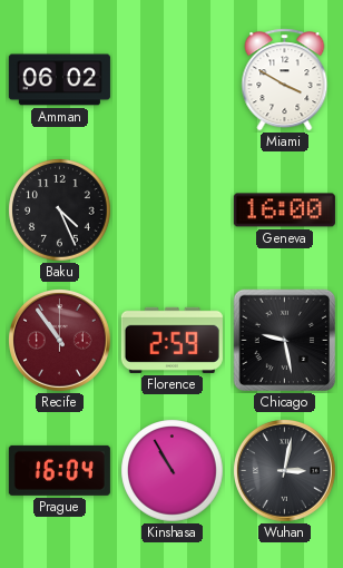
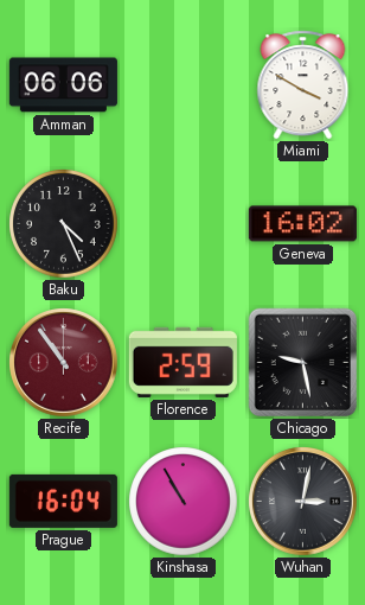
Amman: 06:02 -> 06:06 (63, 85)
Geneva: 16:00 -> 16:02 (302, 224)
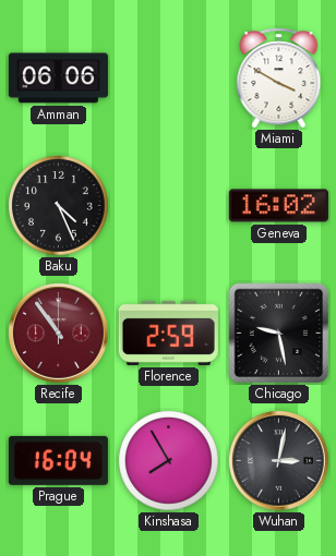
Kinshasa: 10:55 -> 7:55 (169, 461)
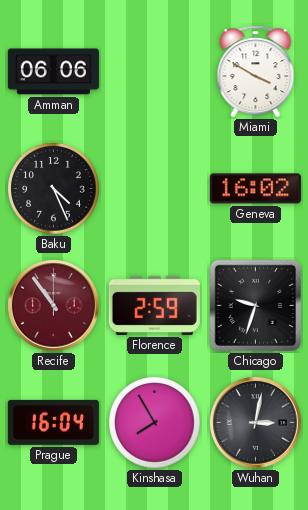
Chicago: 9:28 -> 9:33 (256, 306)
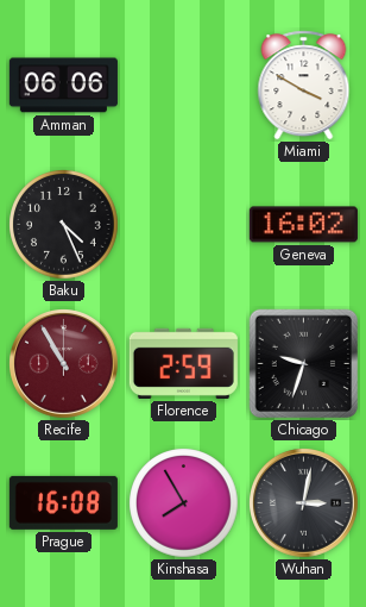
Recife: 10:54 -> 10:55 (64, 364)
Prague: 16:04 -> 16:08 (63, 502)
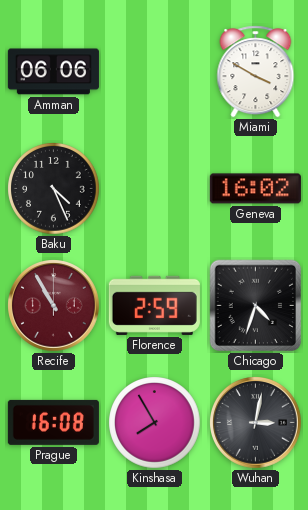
Chicago: 9:33 -> 4:33 (256, 306)
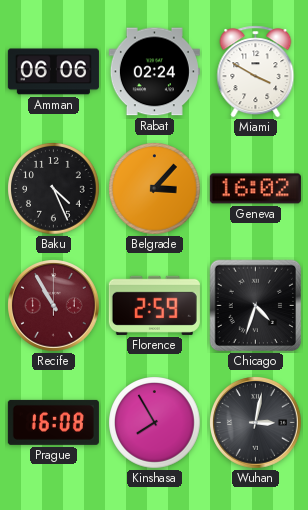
Rabat: none -> 02:24 (154, 72)
Belgrade: none -> 3:07 (155, 189)
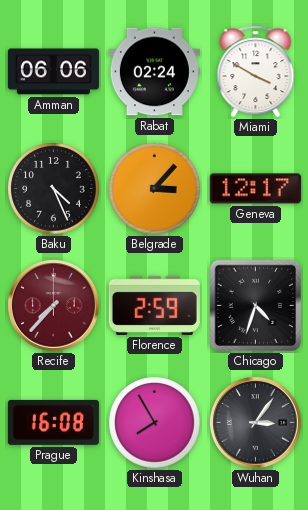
Geneva: 16:02 -> 12:17 (255, 189)
Recife: 10:55 -> 7:37 (54, 306)
Wuhan: 3:02 -> 3:06 (256, 423)
